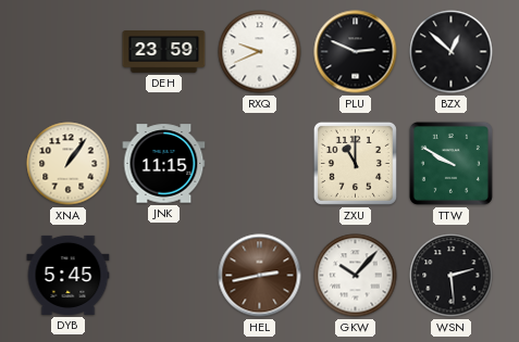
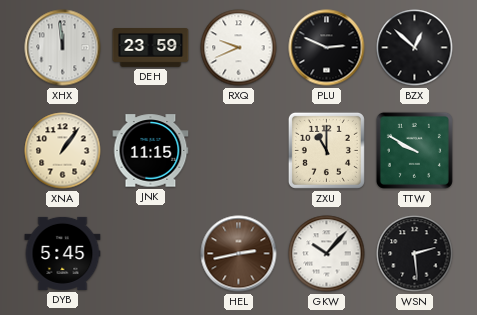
XHX: none -> 11:59 (63, 48)
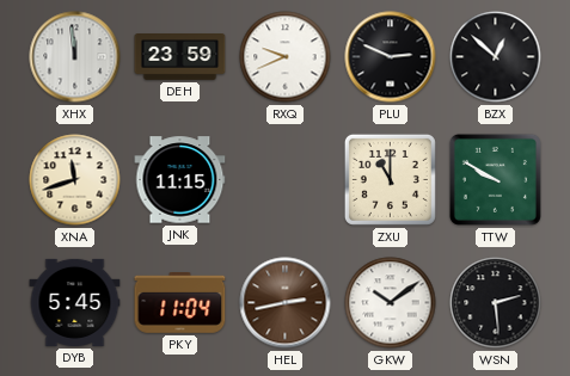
XNA: 1:06 -> 11:42 (75, 180)
PKY: none -> 11:04 (180, 303)
GKW: 10:07 -> 10:09 (391, 303)
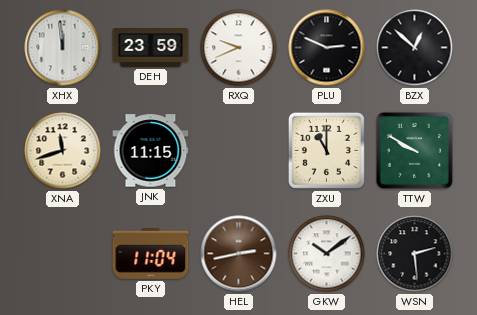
DYB: 5:45 -> none (75, 302)
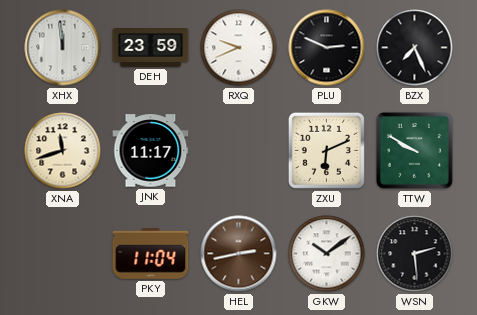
BZX: 12:52 -> 7:26 (415, 48)
JNK: 11:15 -> 11:17 (151, 151)
ZXU: 11:00 -> 6:11 (326, 150)
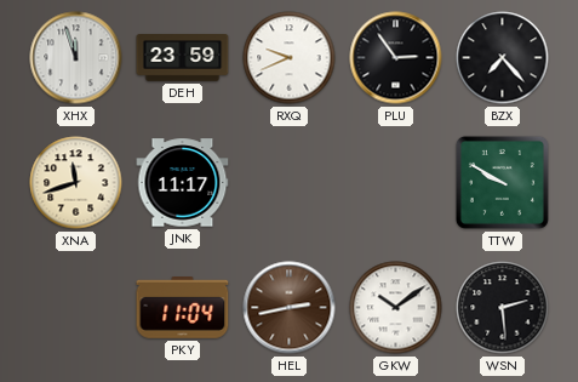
XHX: 11:59 -> 11:57 (76, 58)
PLU: 2:49 -> 2:54 (396, 58)
BZX: 7:26 -> 7:23 (503, 58)
ZXU: 6:11 -> none (326, 150)
